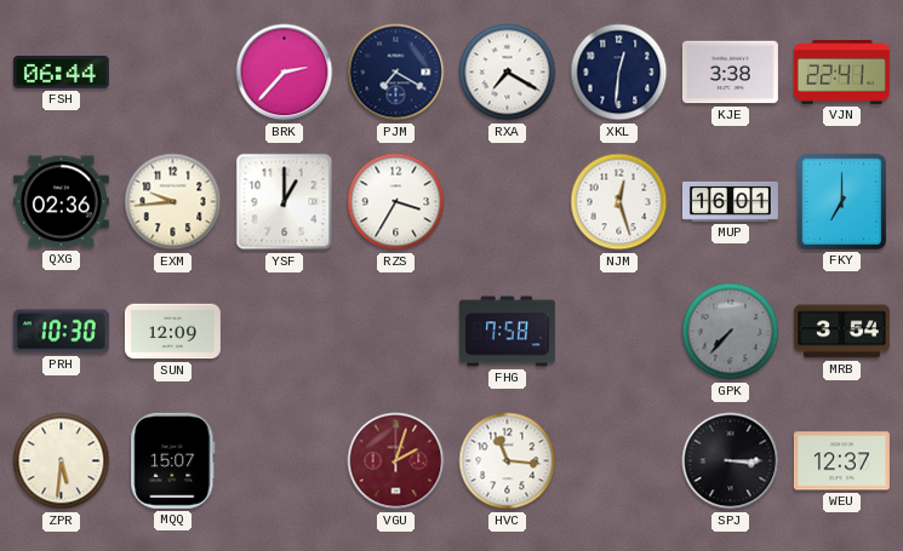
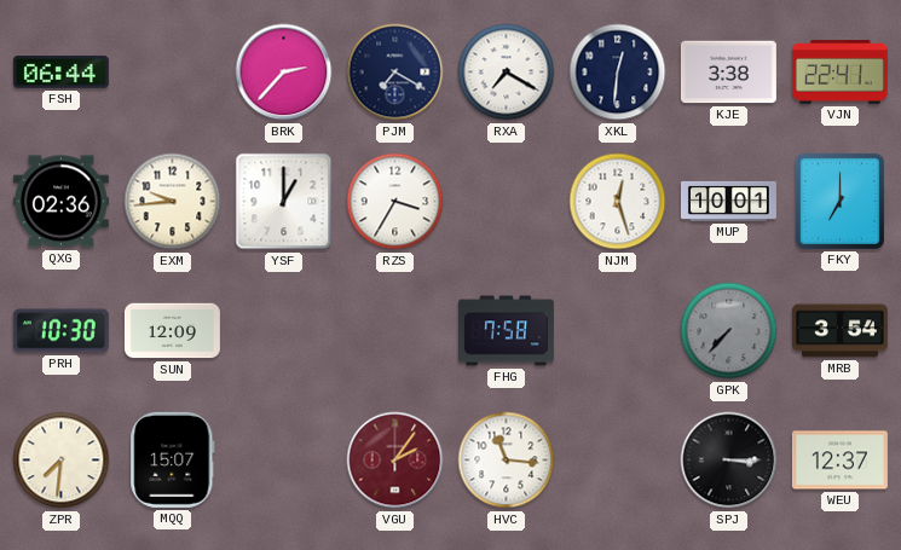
MUP: 16:01 -> 10:01 (728, 201)
ZPR: 5:31 -> 7:31 (62, 461)
VGU: 2:03 -> 2:06 (395, 461)
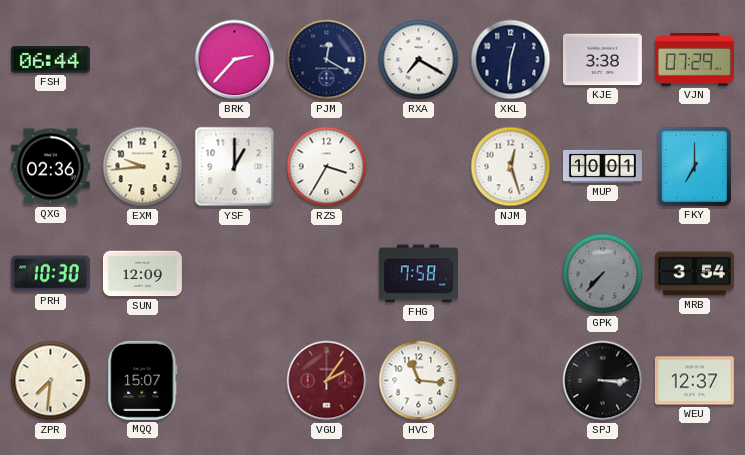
PJM: 7:20 -> 12:20 (327, 60)
VJN: 22:41 -> 07:29 (694, 60)
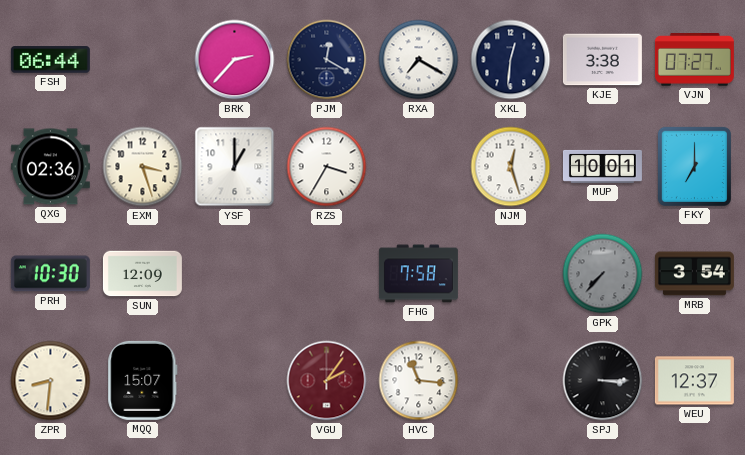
VJN: 07:29 -> 07:27 (694, 60)
EXM: 9:44 -> 3:27 (143, 167)
ZPR: 7:31 -> 8:31 (51, 381)
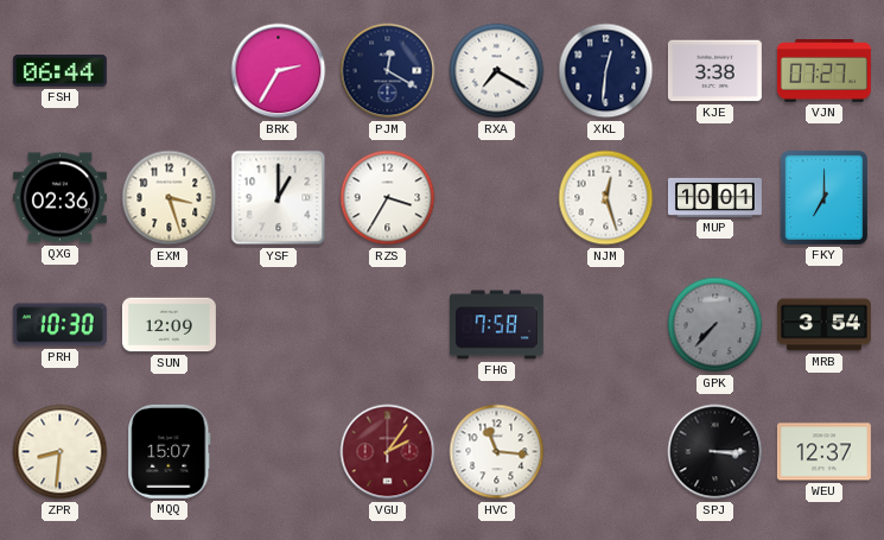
BRK: 2:37 -> 2:35 (279, 71)
